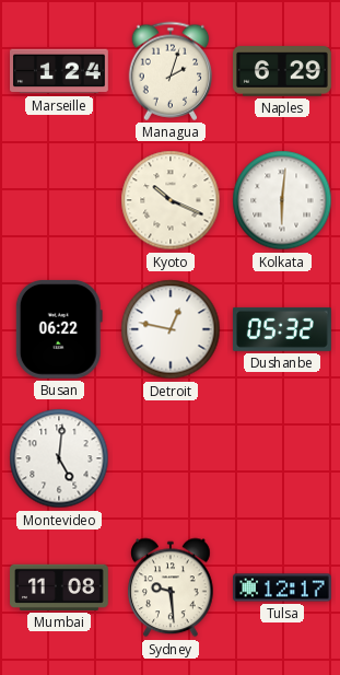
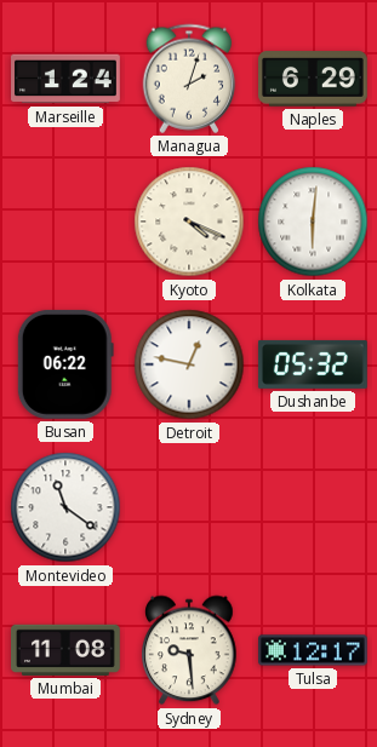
Kyoto: 10:19 -> 4:19 (189, 222)
Montevideo: 5:01 -> 11:21 (65, 507)
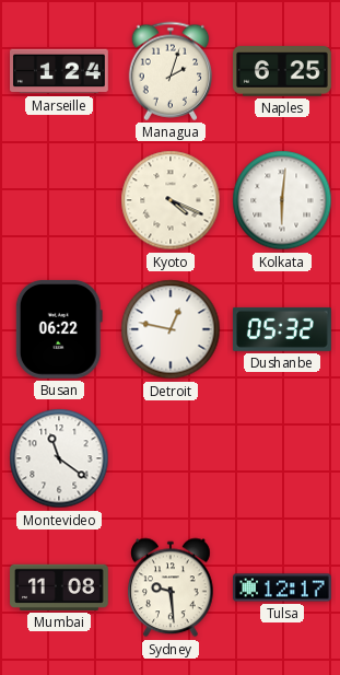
Naples: 6:29 -> 6:25 (283, 71)
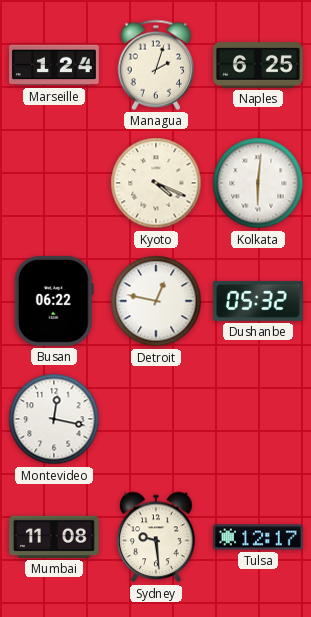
Montevideo: 11:21 -> 12:17 (54, 419)
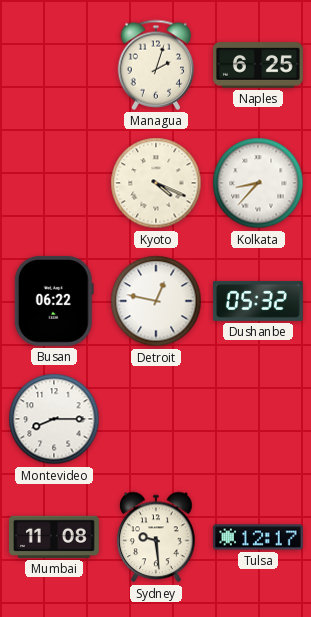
Marseille: 1:24 -> none (55, 65)
Kolkata: 6:01 -> 8:37 (258, 183)
Montevideo: 12:17 -> 8:15 (54, 419)
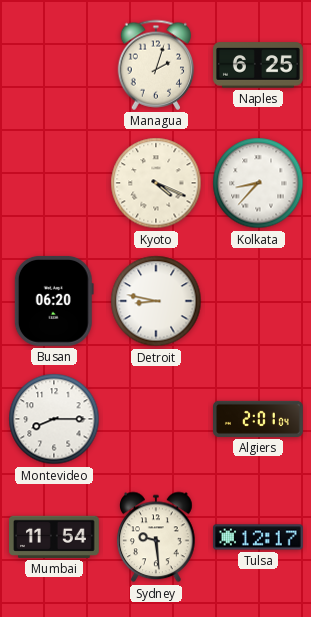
Busan: 06:22 -> 06:20 (54, 301)
Detroit: 12:47 -> 8:47 (156, 301)
Dushanbe: 05:32 -> none (258, 301)
Algiers: none -> 2:01 (259, 419)
Mumbai: 11:08 -> 11:54 (55, 537)
